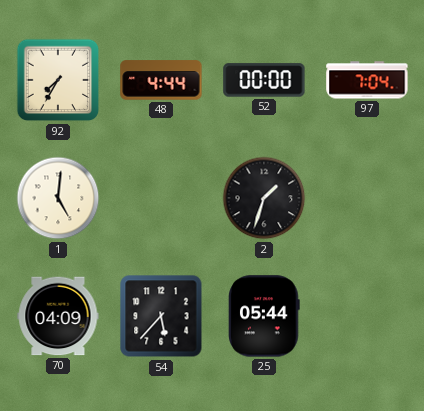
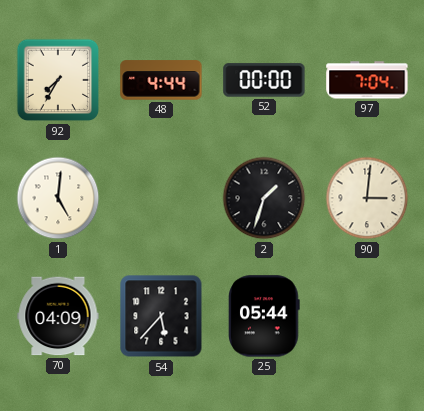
90: none -> 3:01 (367, 198)
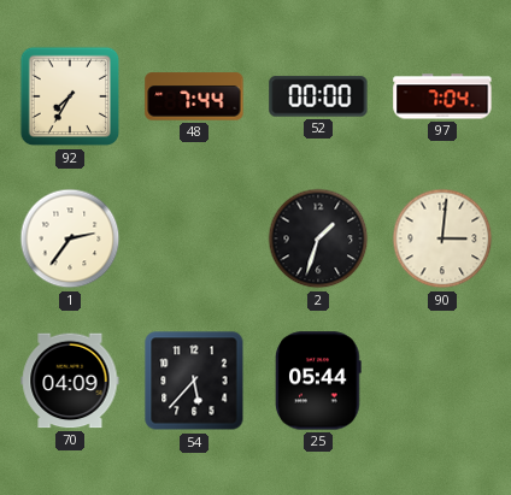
48: 4:44 -> 7:44 (194, 96)
1: 5:01 -> 2:36 (70, 238)
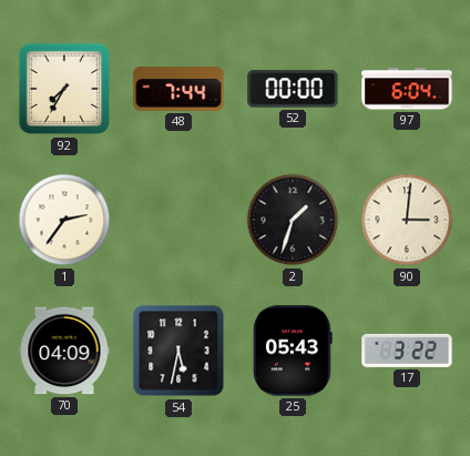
97: 7:04 -> 6:04 (407, 89)
54: 5:37 -> 5:32 (178, 351)
25: 05:44 -> 05:43 (293, 351)
17: none -> 3:22 (407, 351)
